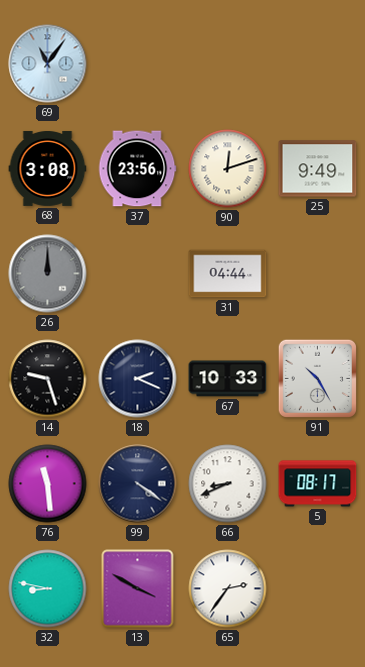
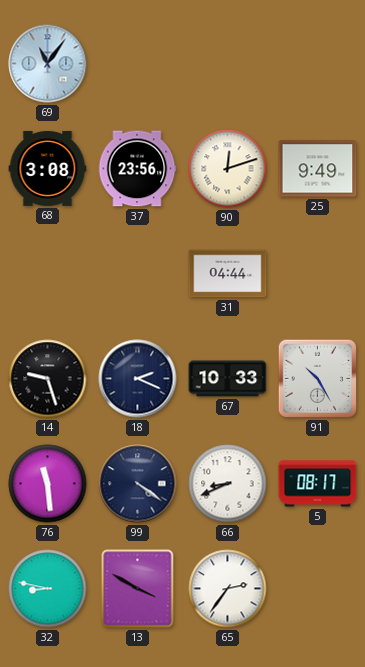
26: 12:00 -> none (48, 274)
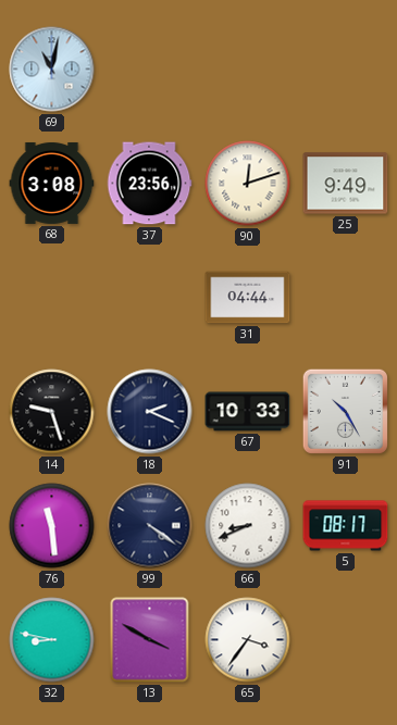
69: 11:06 -> 11:02 (52, 70)
65: 2:36 -> 3:36 (248, 640)
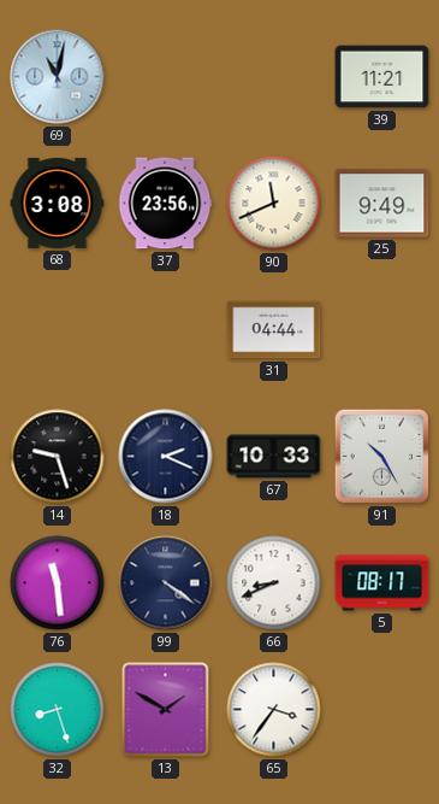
39: none -> 11:21 (382, 77)
90: 12:12 -> 11:41 (274, 204)
32: 8:47 -> 8:27 (58, 710)
13: 3:50 -> 1:50 (166, 710)
